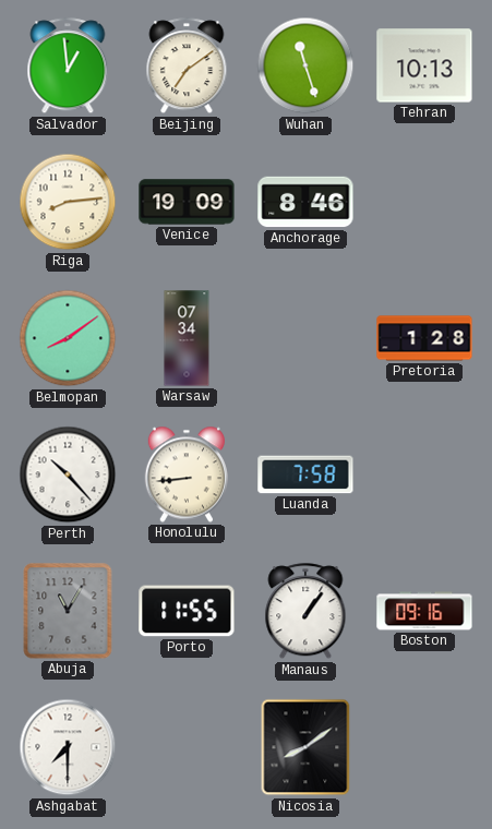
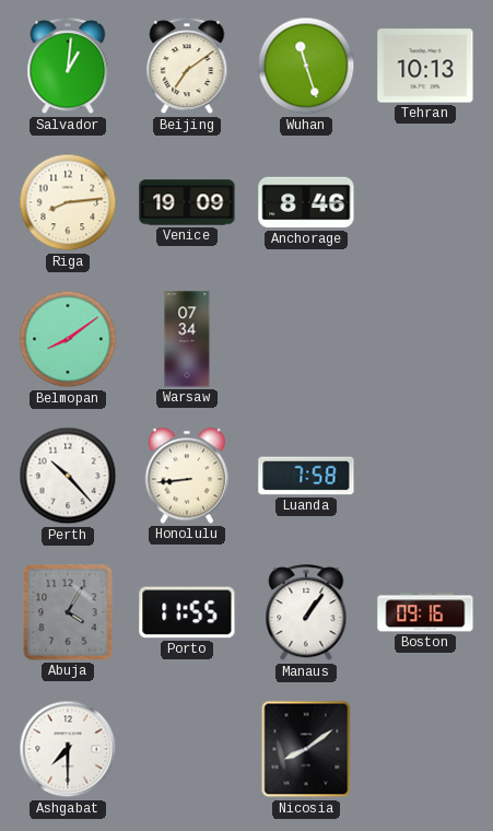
Salvador: 12:59 -> 1:01 (68, 67)
Pretoria: 1:28 -> none (424, 338)
Abuja: 11:05 -> 4:05 (68, 612)
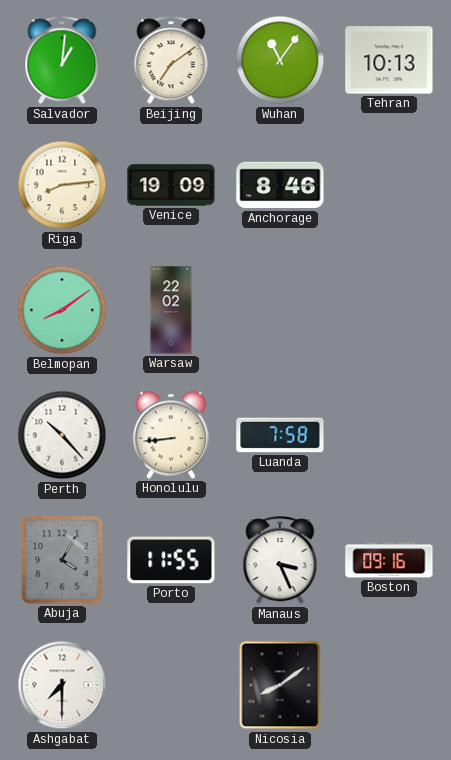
Wuhan: 11:27 -> 11:06 (280, 60)
Warsaw: 07:34 -> 22:02 (171, 310)
Manaus: 1:06 -> 3:26 (280, 561)
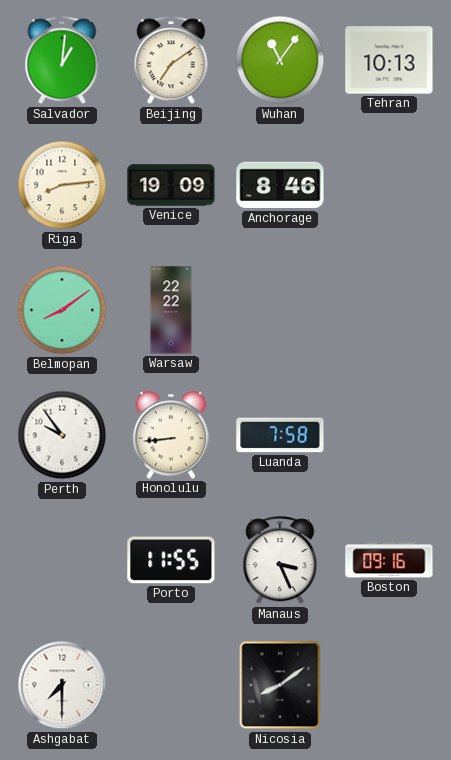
Warsaw: 22:02 -> 22:22 (171, 310)
Perth: 10:23 -> 9:54 (62, 435)
Abuja: 4:05 -> none (62, 560)
